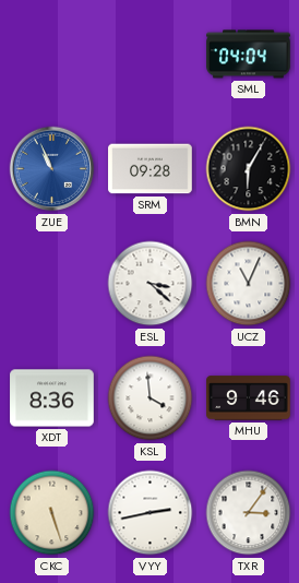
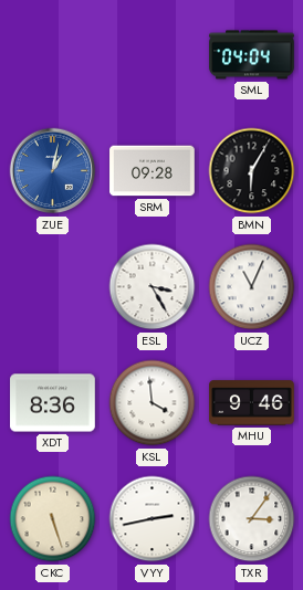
ZUE: 10:56 -> 1:02 (53, 171)
ESL: 3:22 -> 3:25 (153, 287)
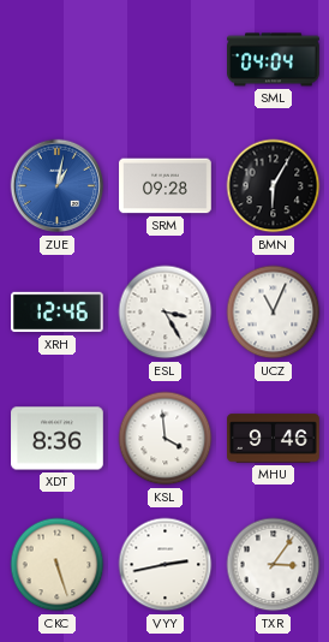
XRH: none -> 12:46 (58, 313)
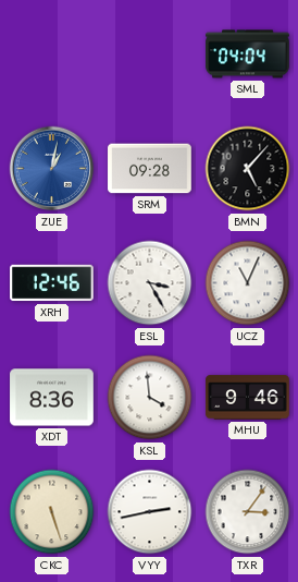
BMN: 6:05 -> 5:07 (248, 169)
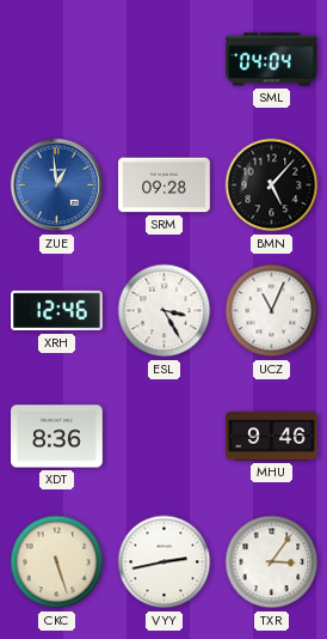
ZUE: 1:02 -> 12:59 (57, 185)
KSL: 3:59 -> none (150, 398)
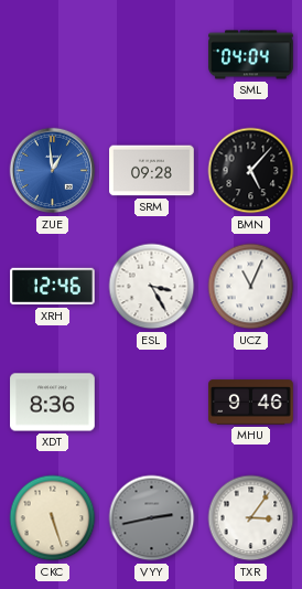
VYY dial: white -> grey (152, 518)
